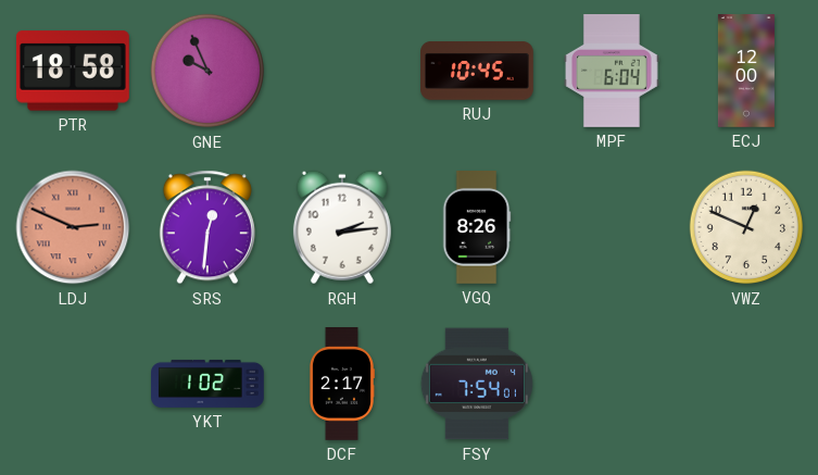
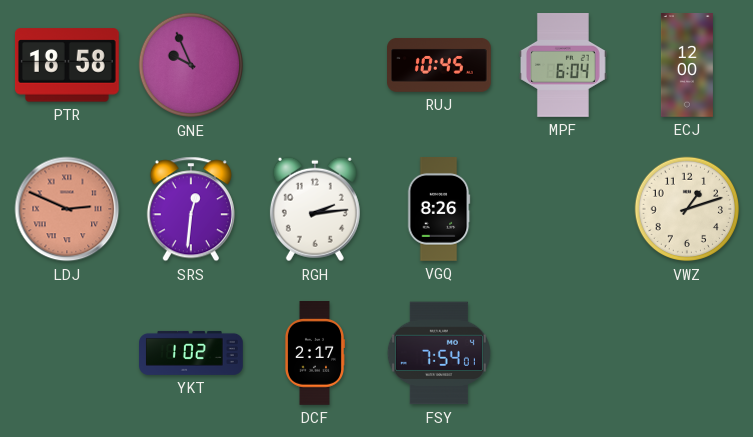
VWZ: 12:49 -> 1:12 (687, 209)
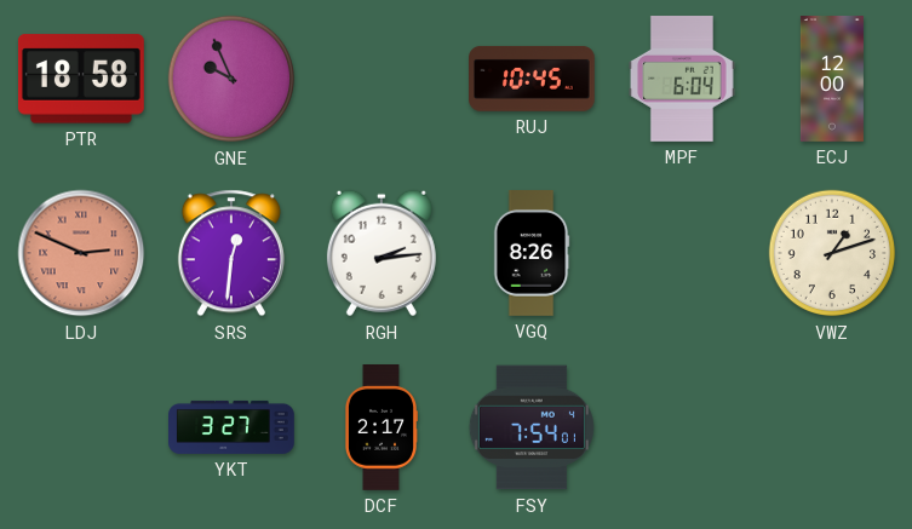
YKT: 1:02 -> 3:27 (233, 427)
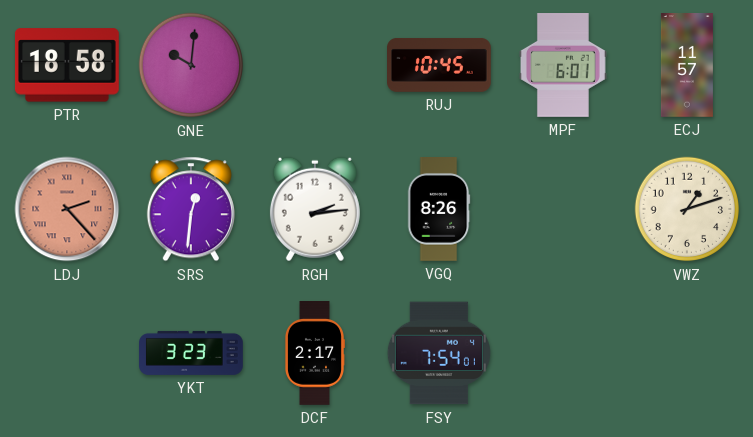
GNE: 9:56 -> 10:01 (191, 65)
MPF: 6:04 -> 6:01 (564, 66)
ECJ: 12:00 -> 11:57 (687, 66)
LDJ: 2:49 -> 2:23 (67, 209)
YKT: 3:27 -> 3:23 (192, 353)
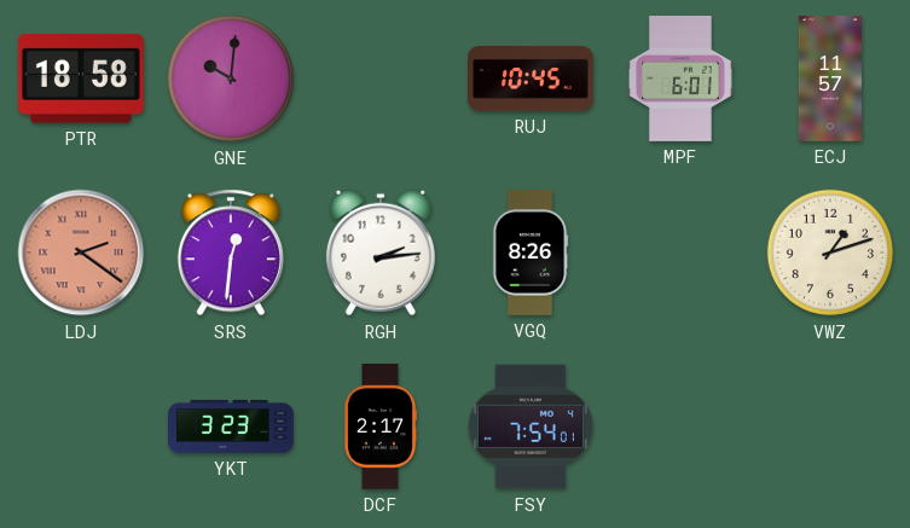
LDJ: 2:23 -> 2:21 (81, 253)
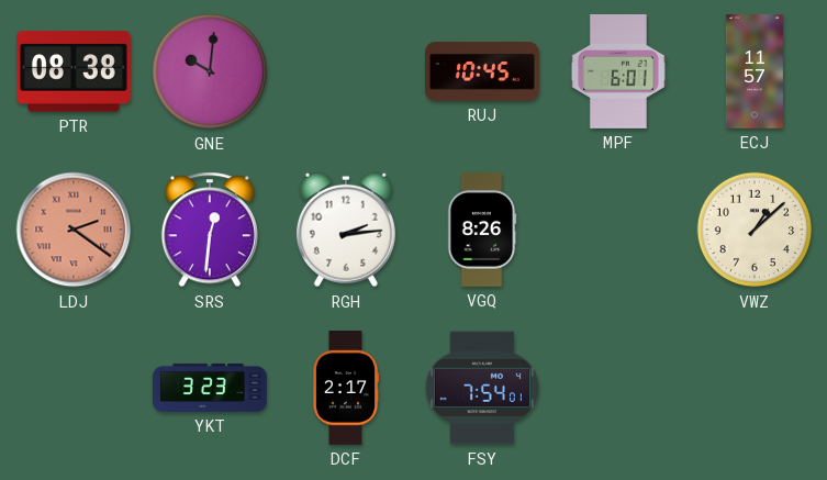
PTR: 18:58 -> 08:38 (74, 71)
VWZ: 1:12 -> 1:08 (755, 230)
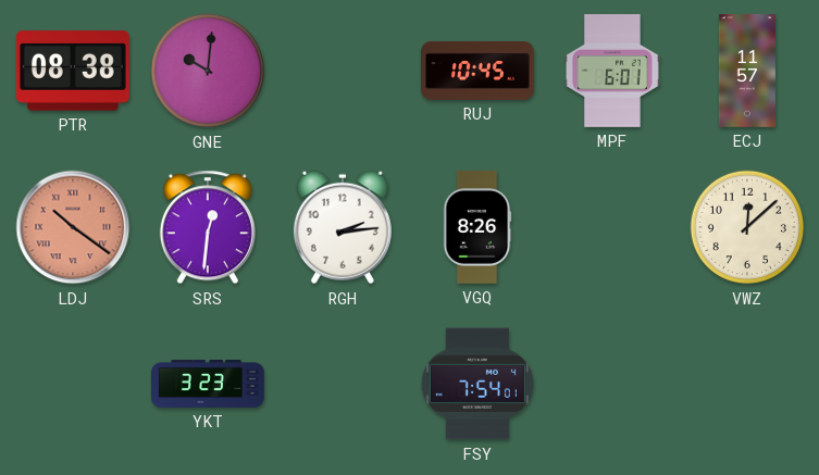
LDJ: 2:21 -> 10:21 (73, 227)
VWZ: 1:08 -> 12:08 (747, 227)
DCF: 2:17 -> none (345, 389)
